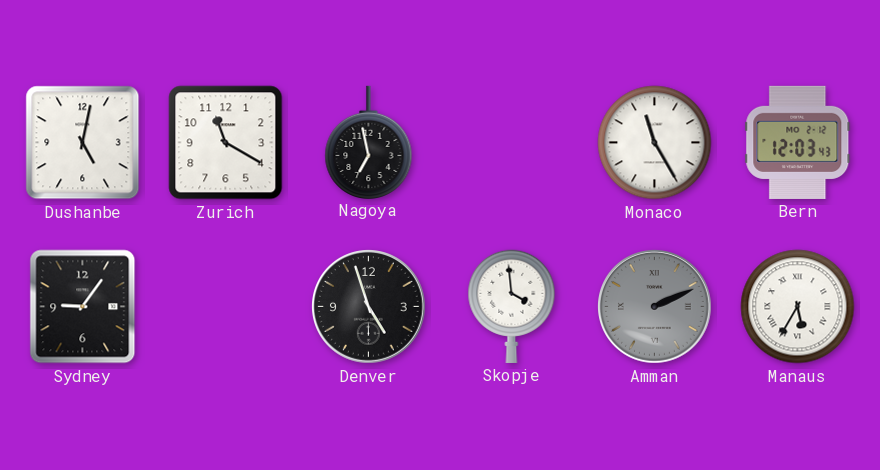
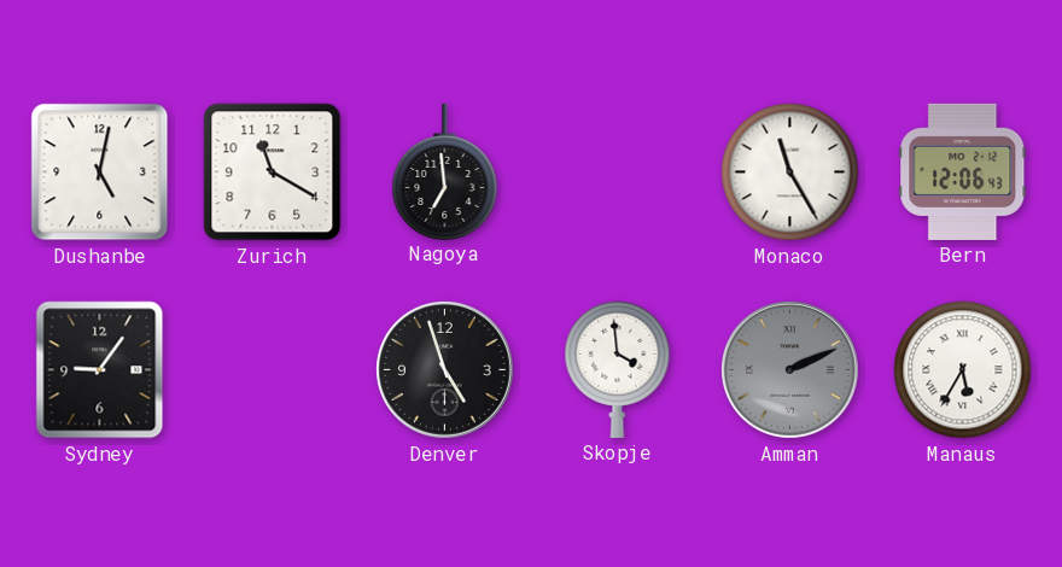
Nagoya: 6:58 -> 6:59 (445, 171)
Bern: 12:03 -> 12:06 (963, 171)
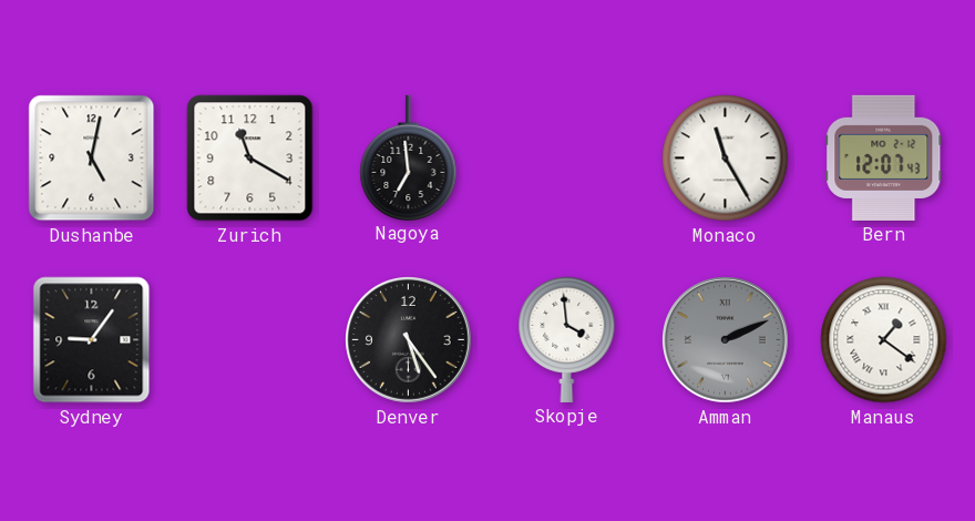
Bern: 12:06 -> 12:07 (884, 157)
Denver: 4:57 -> 5:24 (409, 340)
Manaus: 5:35 -> 1:21 (884, 340)
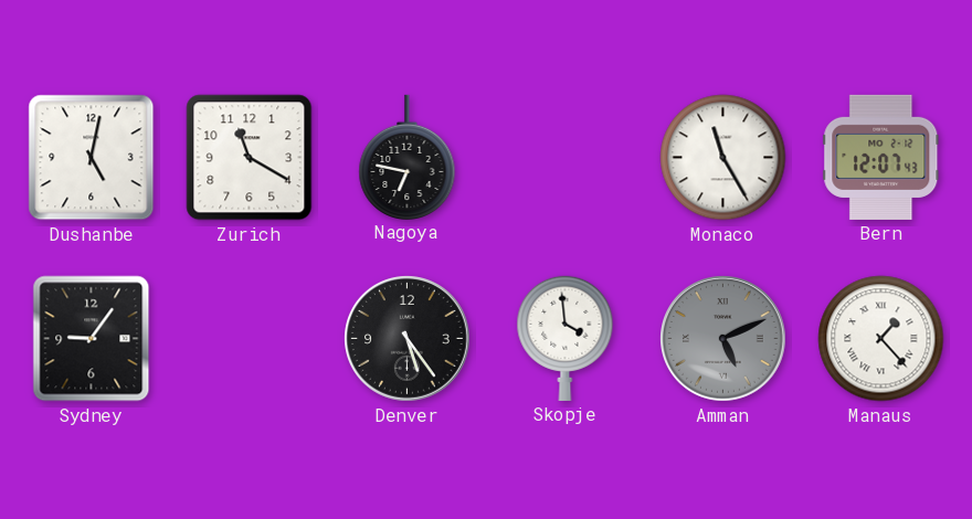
Nagoya: 6:59 -> 6:47 (408, 157)
Amman: 2:11 -> 5:11 (723, 339)
Manaus: 1:21 -> 1:23 (881, 339)
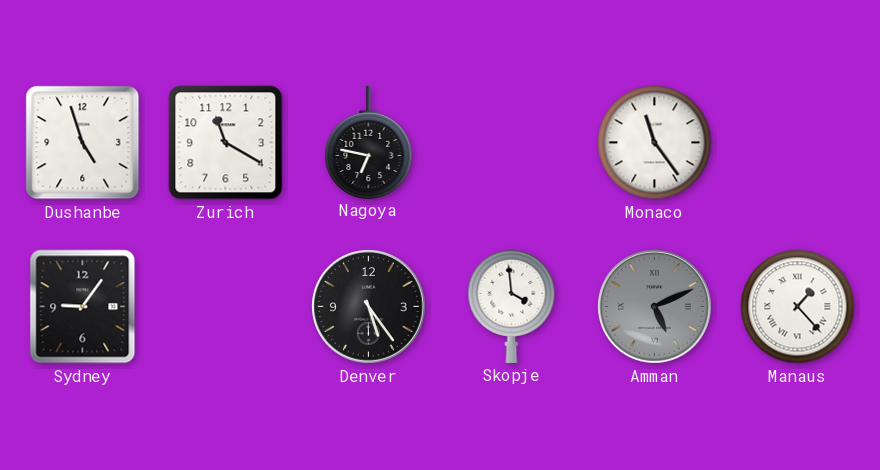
Dushanbe: 5:02 -> 4:57 (83, 143)
Monaco: 11:25 -> 11:24 (655, 143)
Bern: 12:07 -> none (881, 157)
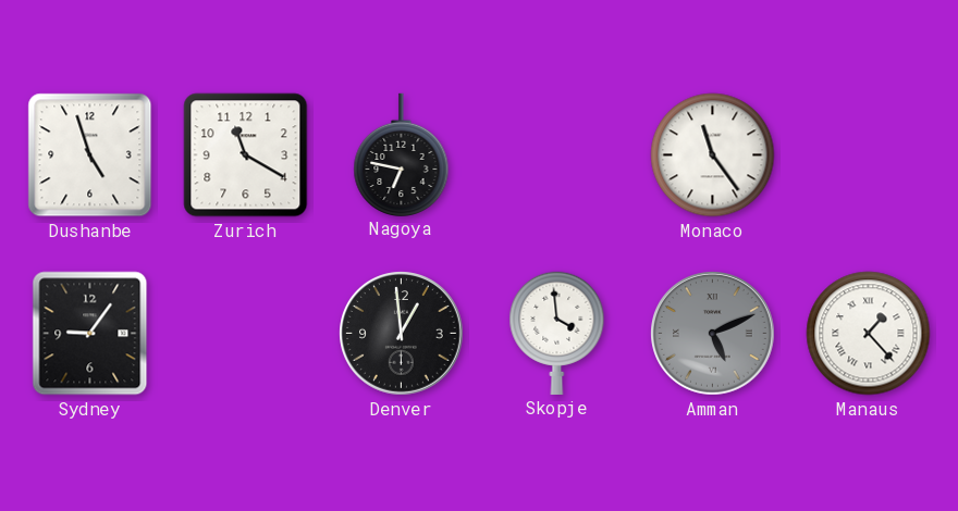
Denver: 5:24 -> 12:59 (402, 334)
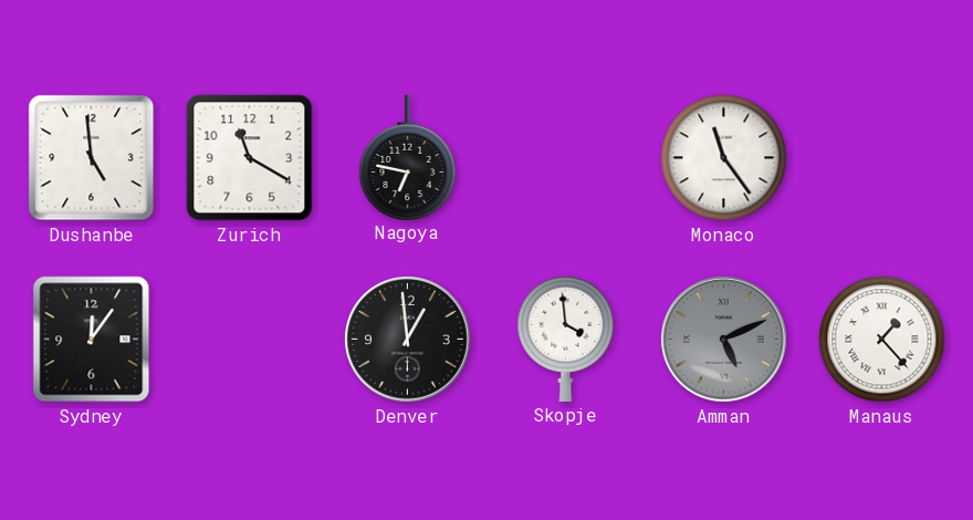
Dushanbe: 4:57 -> 4:59 (92, 158)
Sydney: 9:06 -> 12:06 (92, 340)
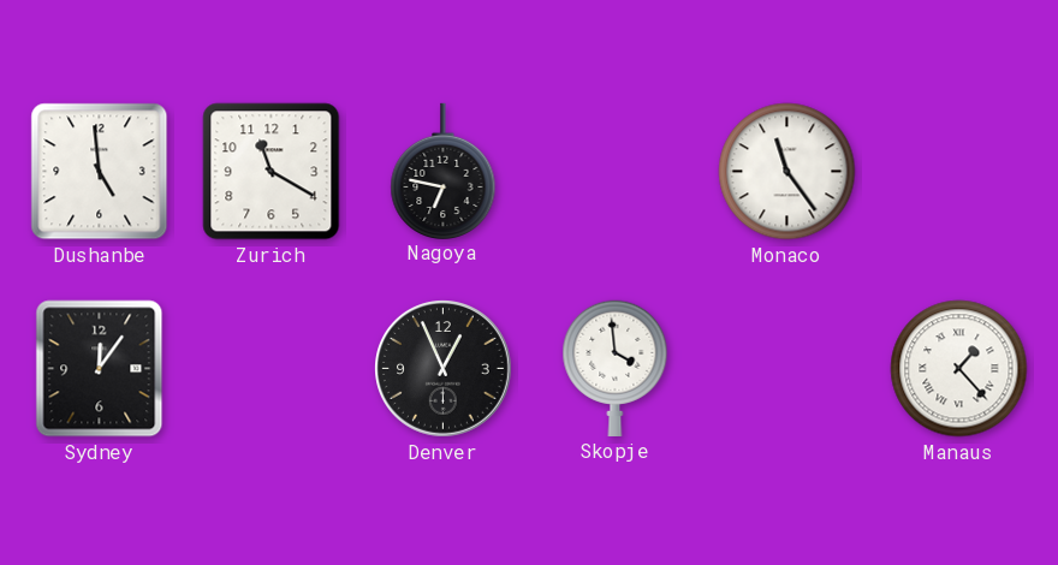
Denver: 12:59 -> 12:56 (444, 369)
Amman: 5:11 -> none (724, 340)
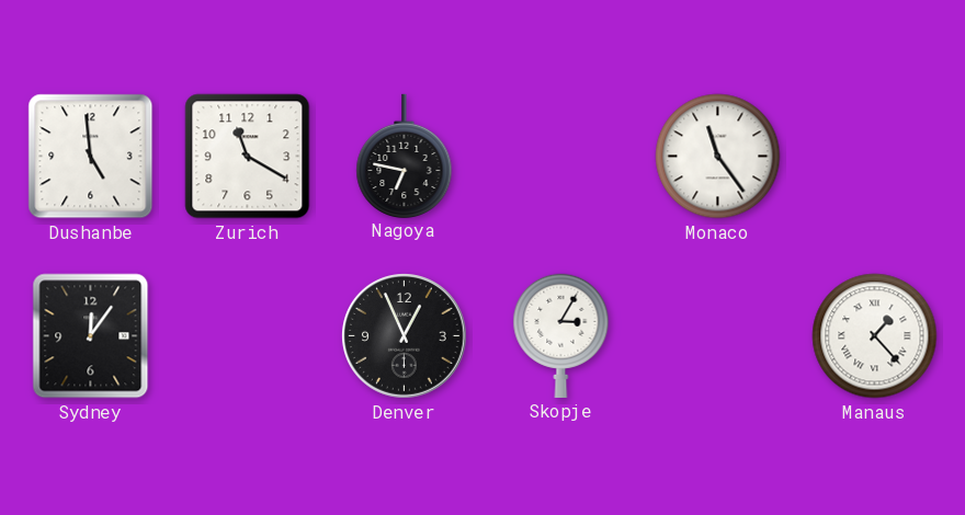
Skopje: 3:59 -> 3:05 (561, 335)
